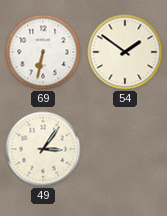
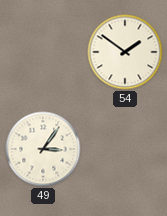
69: 6:32 -> none (43, 52)
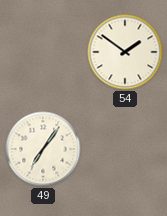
49: 3:06 -> 7:06 (43, 149)
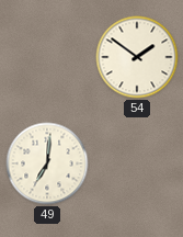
49: 7:06 -> 7:01 (47, 163)
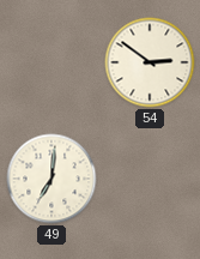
54: 1:51 -> 2:51 (150, 62)
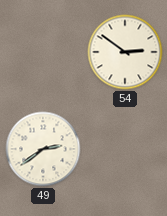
49: 7:01 -> 2:39 (43, 149)
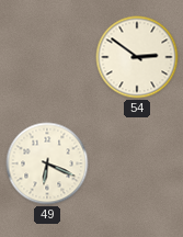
49: 2:39 -> 6:19 (47, 163)
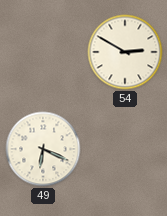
54: 2:51 -> 2:50 (125, 52)
